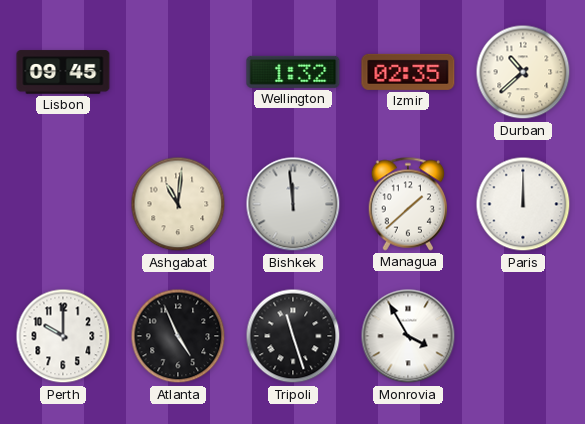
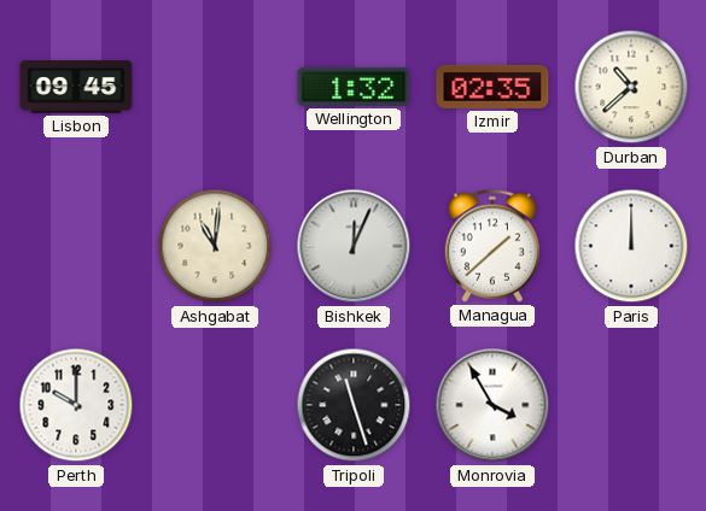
Bishkek: 11:59 -> 12:04 (354, 246)
Atlanta: 4:56 -> none (178, 336)
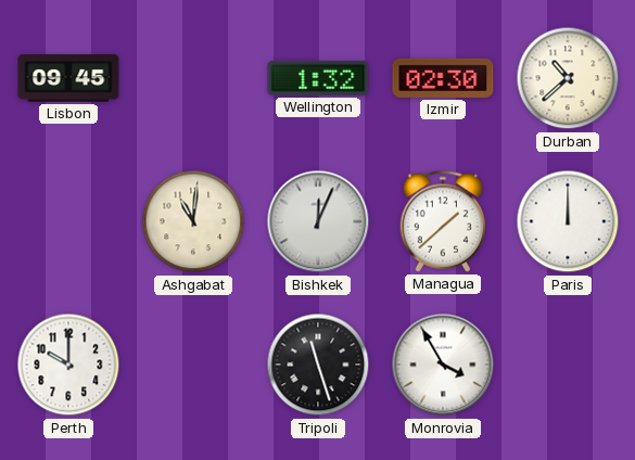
Izmir: 02:35 -> 02:30 (443, 78)
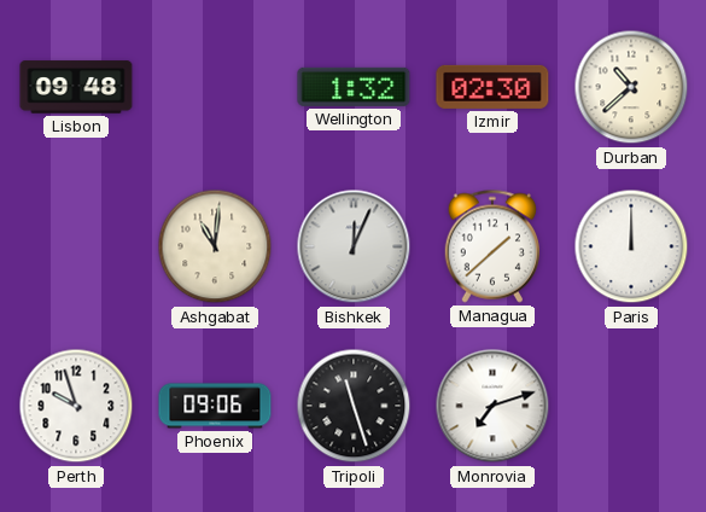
Lisbon: 09:45 -> 09:48 (76, 87)
Perth: 10:00 -> 9:57 (76, 406)
Phoenix: none -> 09:06 (215, 406)
Monrovia: 3:55 -> 7:12 (492, 406)
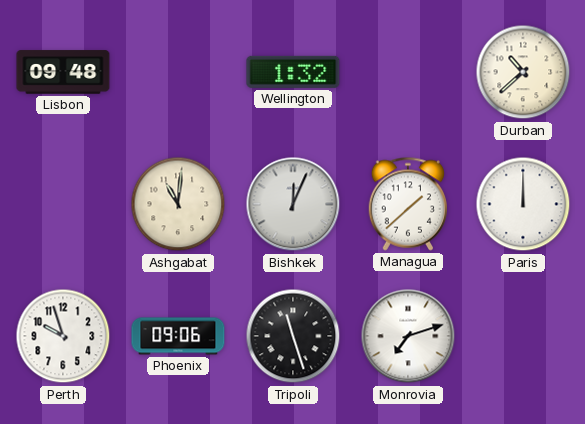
Izmir: 02:30 -> none (492, 87)
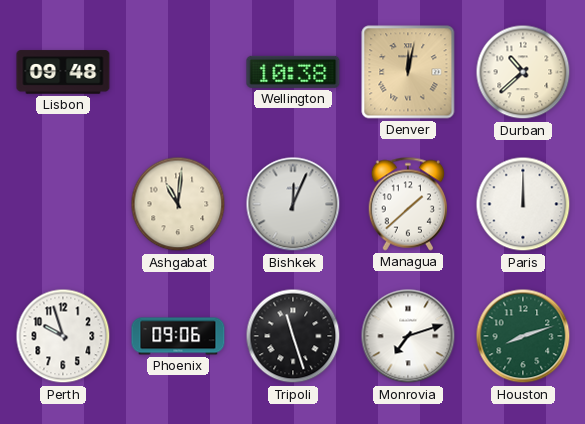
Wellington: 1:32 -> 10:38 (293, 72)
Denver: none -> 12:02 (408, 72)
Houston: none -> 8:12 (523, 336)
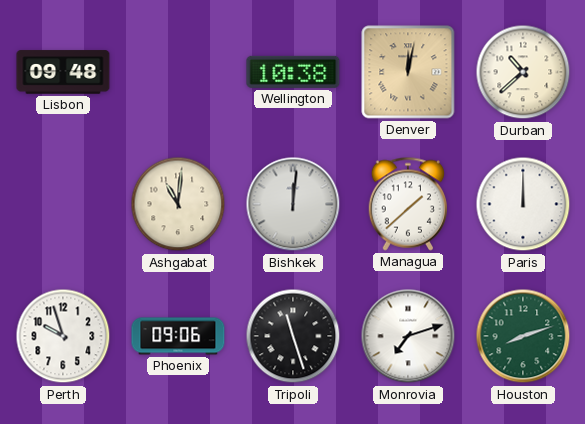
Bishkek: 12:04 -> 12:01 (293, 204)
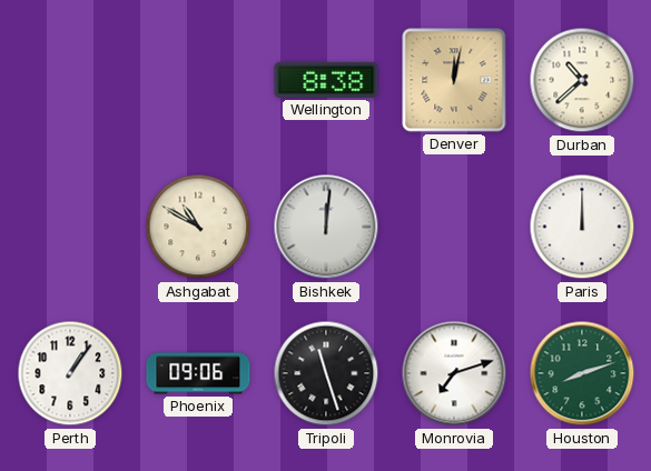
Lisbon: 09:48 -> none (63, 72)
Wellington: 10:38 -> 8:38 (326, 80)
Ashgabat: 11:01 -> 10:50 (198, 227)
Managua: 1:38 -> none (407, 204)
Perth: 9:57 -> 1:06 (70, 373)
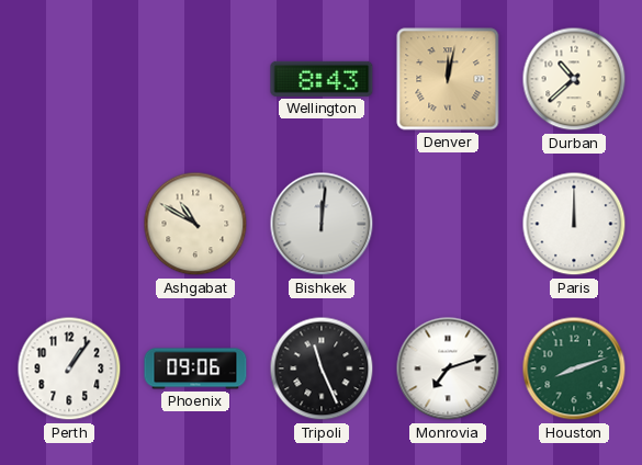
Wellington: 8:38 -> 8:43 (322, 79)
Tripoli: 11:27 -> 11:26 (322, 368)
